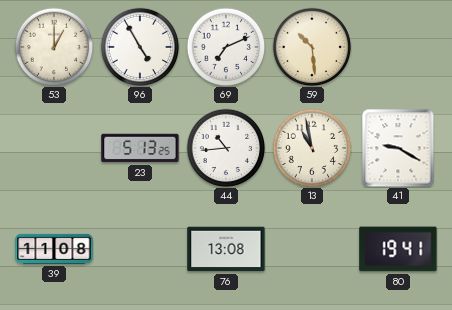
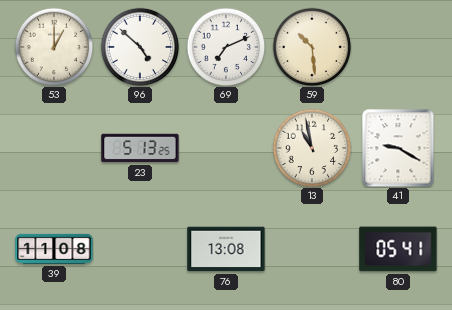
96: 4:55 -> 4:52 (140, 47)
44: 10:44 -> none (226, 148)
80: 19:41 -> 05:41 (398, 249)
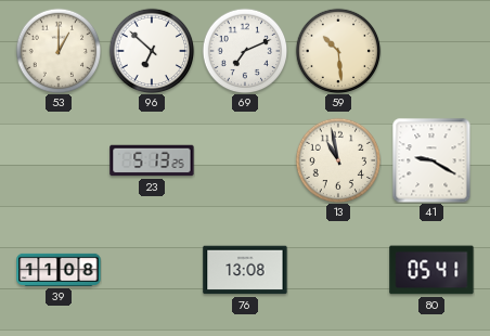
96: 4:52 -> 6:52 (152, 51)
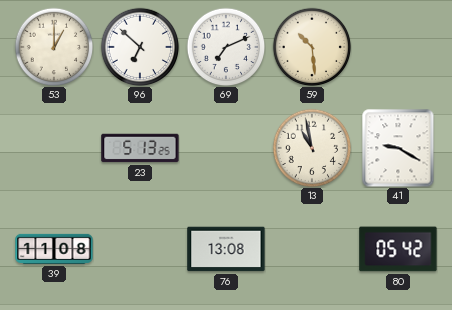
80: 05:41 -> 05:42 (398, 249)
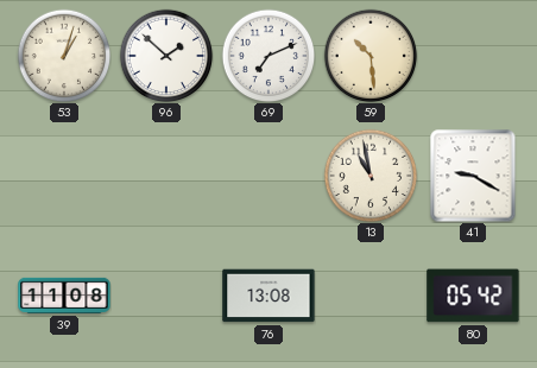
53: 1:00 -> 1:03 (64, 56)
96: 6:52 -> 1:52 (166, 56)
23: 5:13 -> none (140, 148)
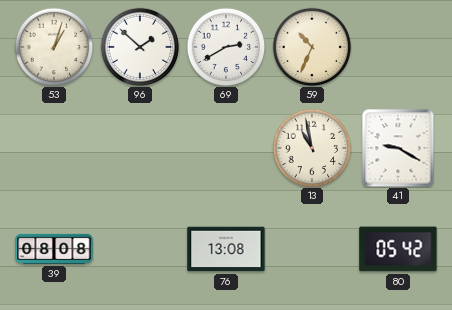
69: 7:11 -> 2:40 (226, 47)
59: 10:29 -> 10:34 (312, 47)
39: 11:08 -> 08:08 (54, 249)
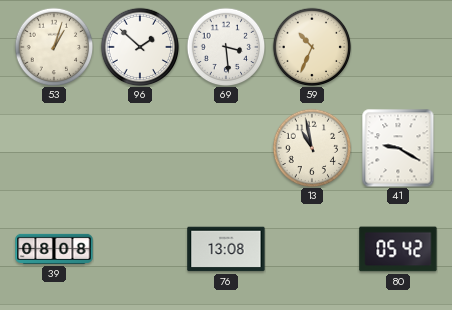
69: 2:40 -> 3:29 (226, 47)
